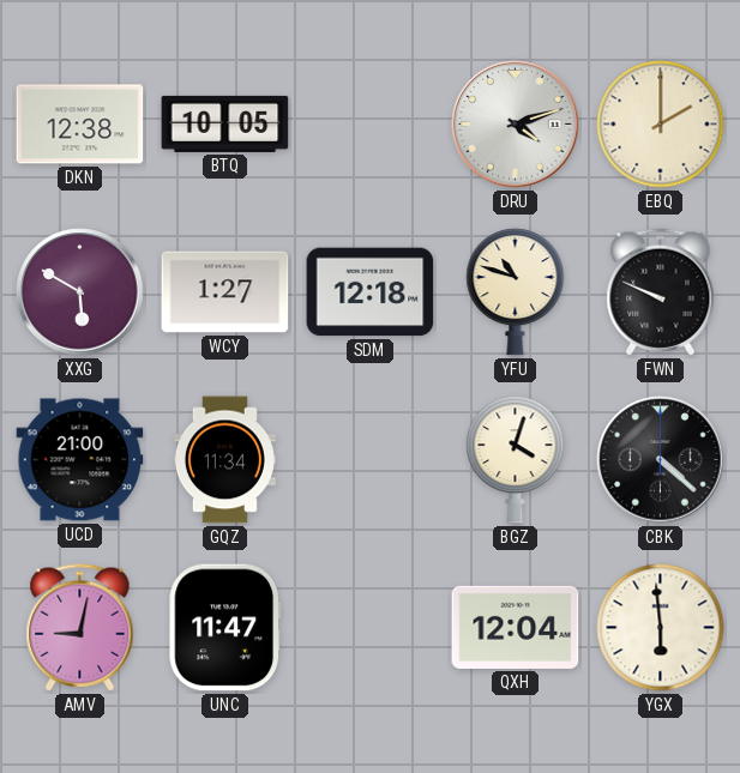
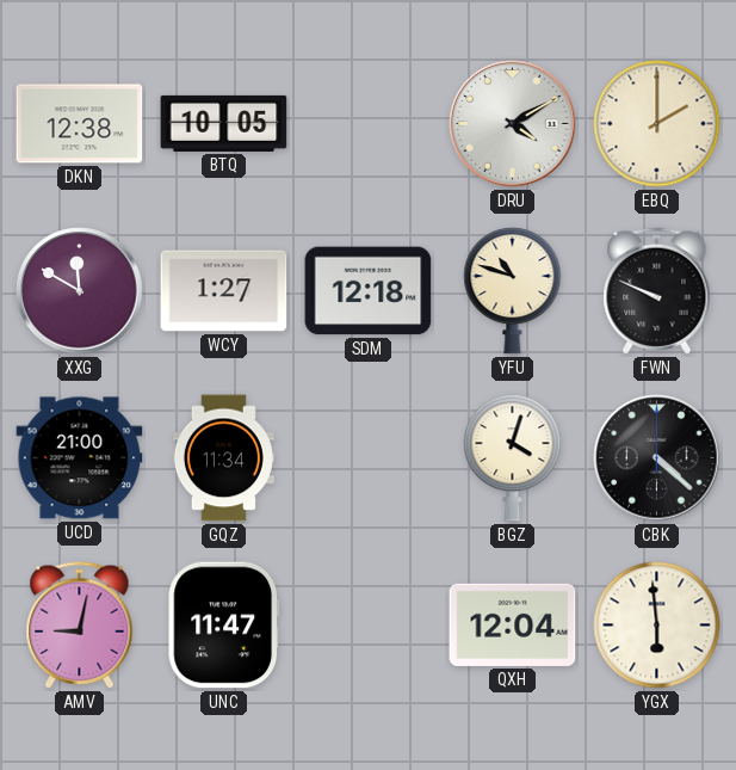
DRU: 4:12 -> 4:10 (513, 124)
XXG: 5:50 -> 11:50 (80, 291)
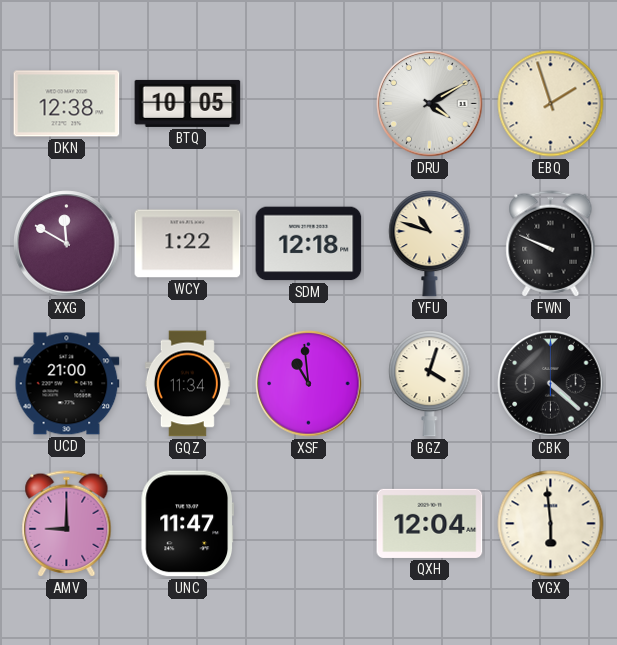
EBQ: 2:00 -> 1:57 (551, 104)
WCY: 1:27 -> 1:22 (188, 244)
XSF: none -> 10:59 (309, 384)
AMV: 9:02 -> 9:00 (67, 524)
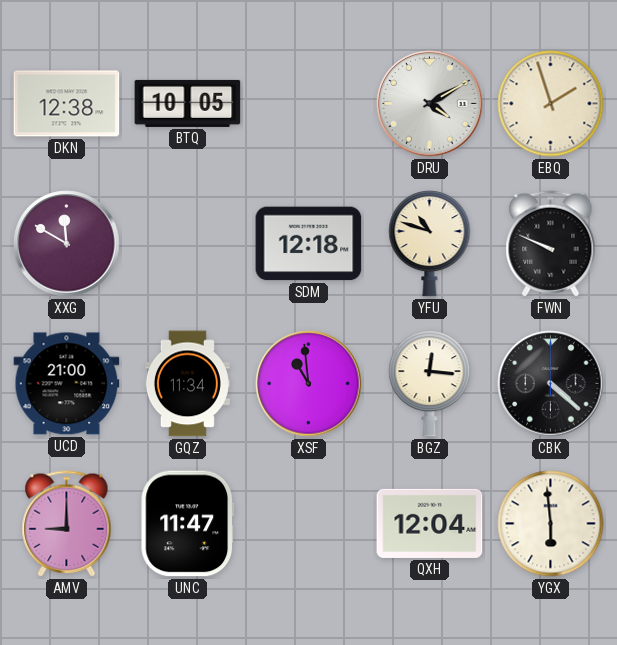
WCY: 1:22 -> none (188, 244)
BGZ: 4:03 -> 12:16 (430, 384)
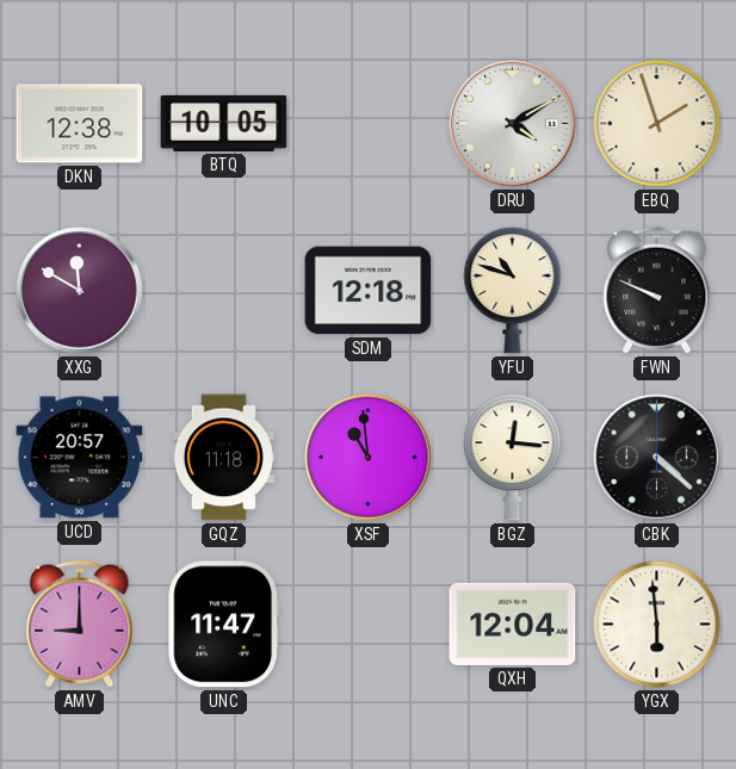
UCD: 21:00 -> 20:57 (80, 458)
GQZ: 11:34 -> 11:18 (223, 458)
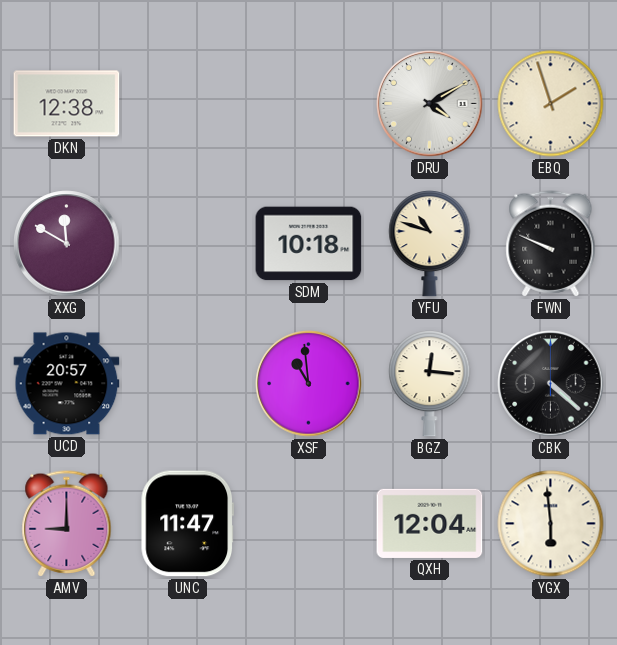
BTQ: 10:05 -> none (224, 123)
SDM: 12:18 -> 10:18 (309, 244)
GQZ: 11:18 -> none (223, 458)
